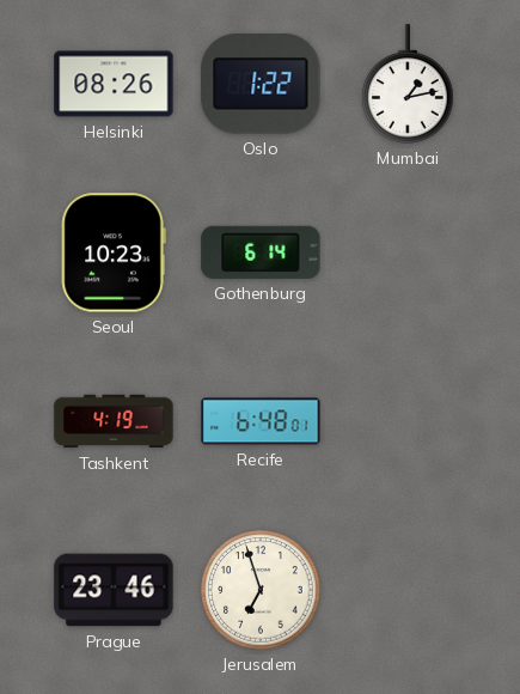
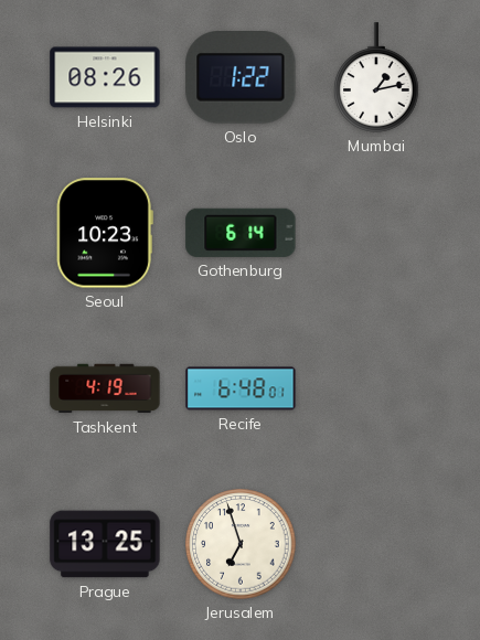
Prague: 23:46 -> 13:25 (105, 544)
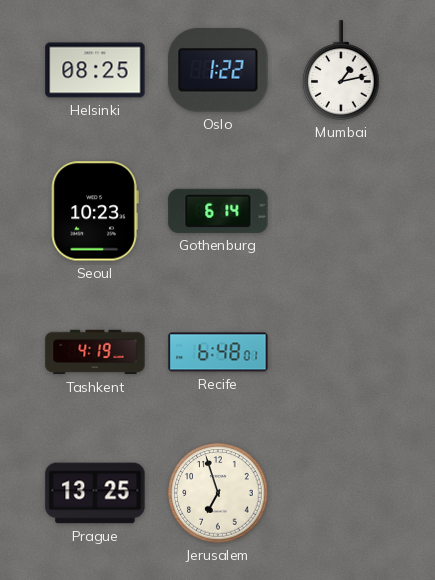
Helsinki: 08:26 -> 08:25 (95, 70)
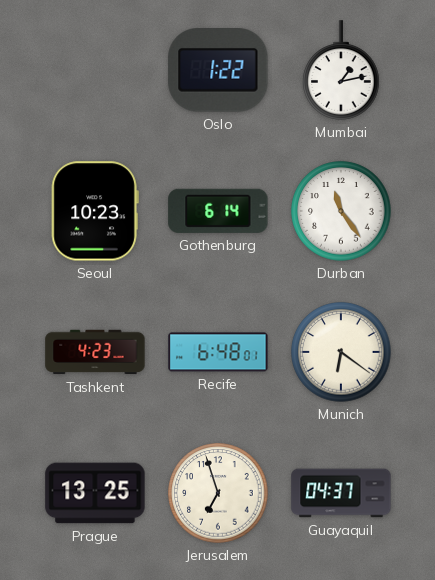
Helsinki: 08:25 -> none (95, 70)
Durban: none -> 11:24 (341, 211)
Tashkent: 4:19 -> 4:23 (95, 352)
Munich: none -> 6:21 (341, 352)
Guayaquil: none -> 04:37 (341, 493)
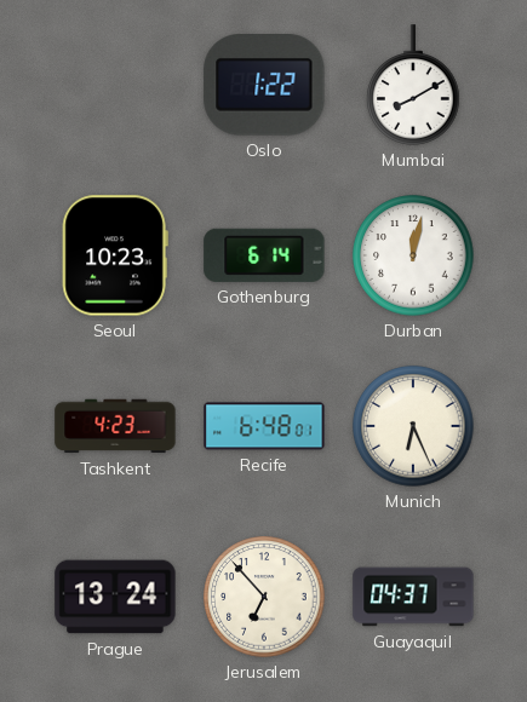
Mumbai: 1:13 -> 8:10 (413, 85)
Durban: 11:24 -> 12:02 (413, 255)
Munich: 6:21 -> 6:26 (413, 426)
Prague: 13:25 -> 13:24 (115, 597)
Jerusalem: 6:57 -> 6:53 (264, 597)
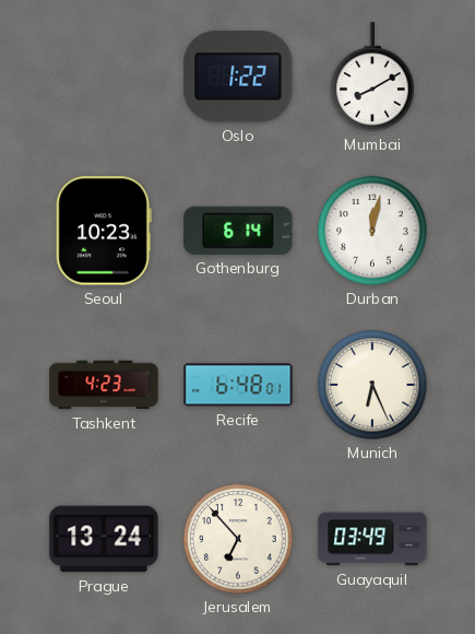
Guayaquil: 04:37 -> 03:49 (372, 539)
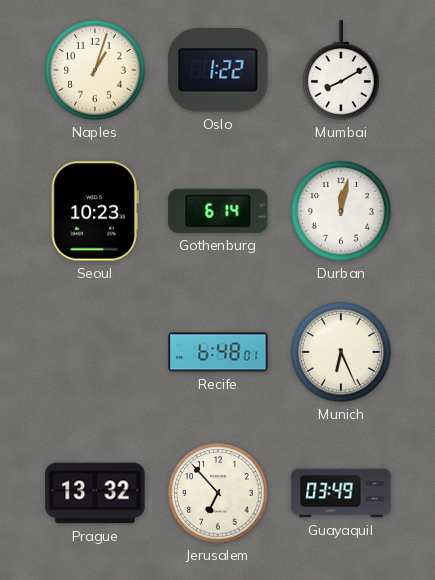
Naples: none -> 1:03 (95, 70)
Tashkent: 4:23 -> none (104, 385)
Prague: 13:24 -> 13:32 (95, 493)
